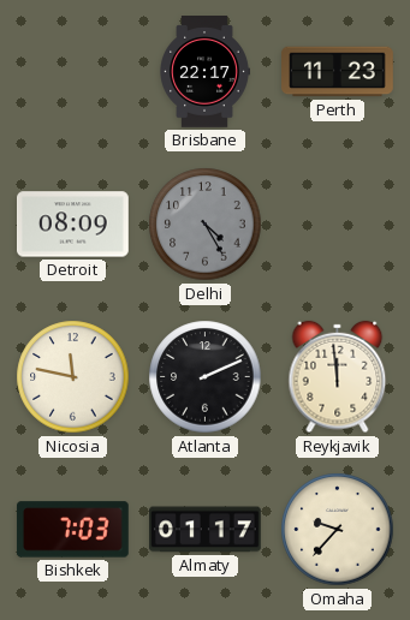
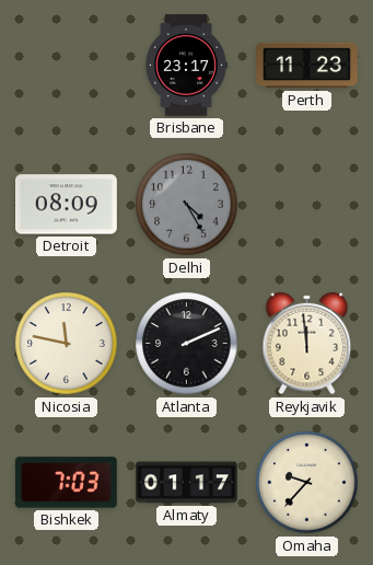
Brisbane: 22:17 -> 23:17 (187, 66)
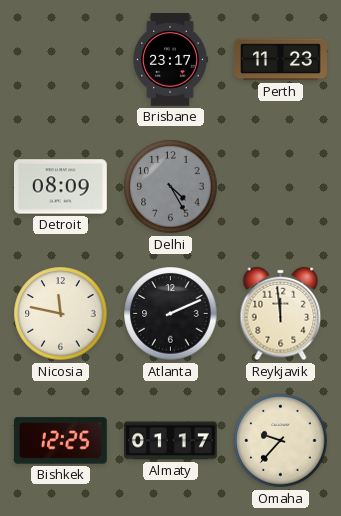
Bishkek: 7:03 -> 12:25 (60, 441)
